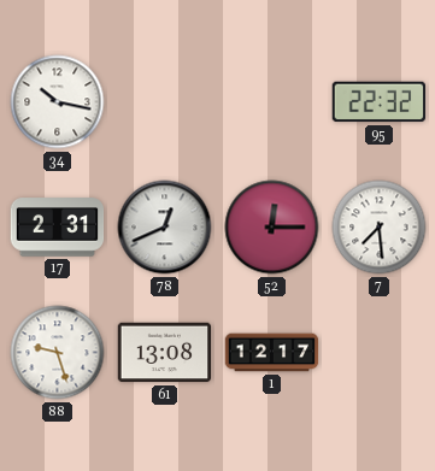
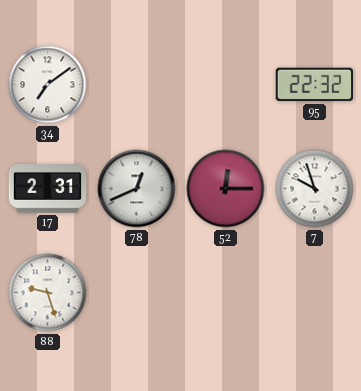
34: 10:17 -> 7:09 (48, 85)
7: 7:29 -> 9:57 (315, 189)
61: 13:08 -> none (165, 353)
1: 12:17 -> none (272, 353)
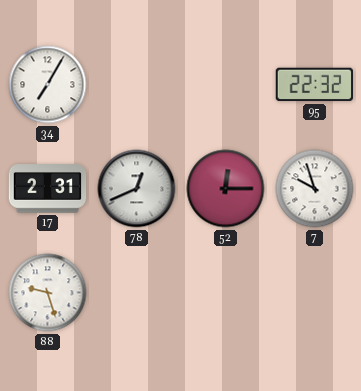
34: 7:09 -> 7:05 (48, 85)
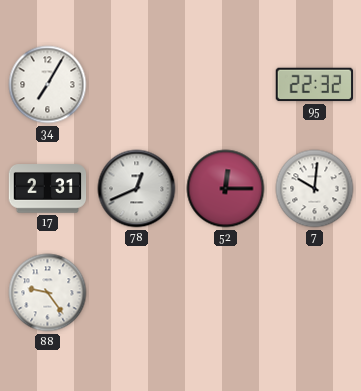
7: 9:57 -> 10:01 (315, 189)
88: 9:27 -> 9:24 (48, 293)
